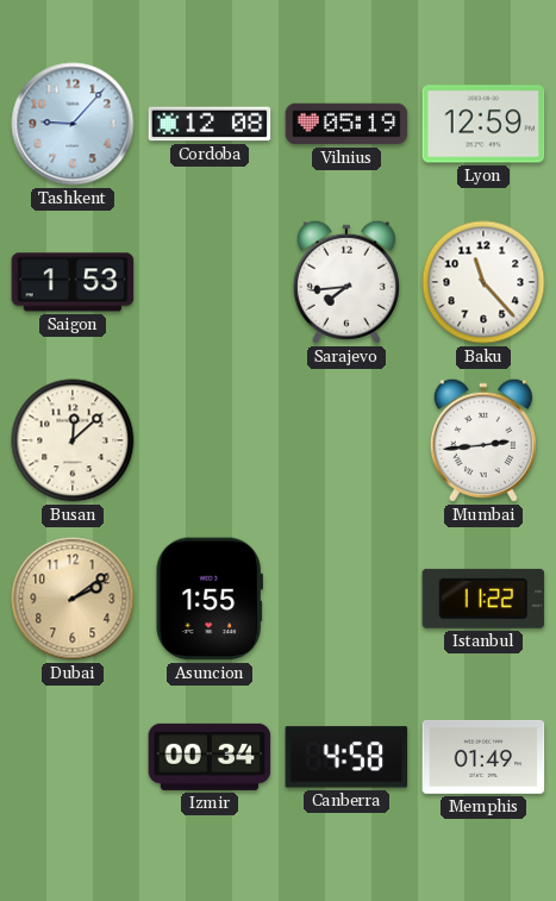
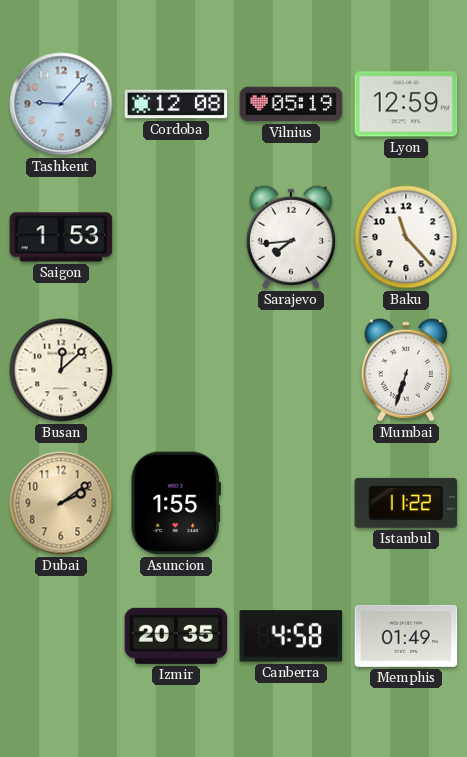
Mumbai: 2:44 -> 6:33 (406, 370)
Izmir: 00:34 -> 20:35 (176, 636)
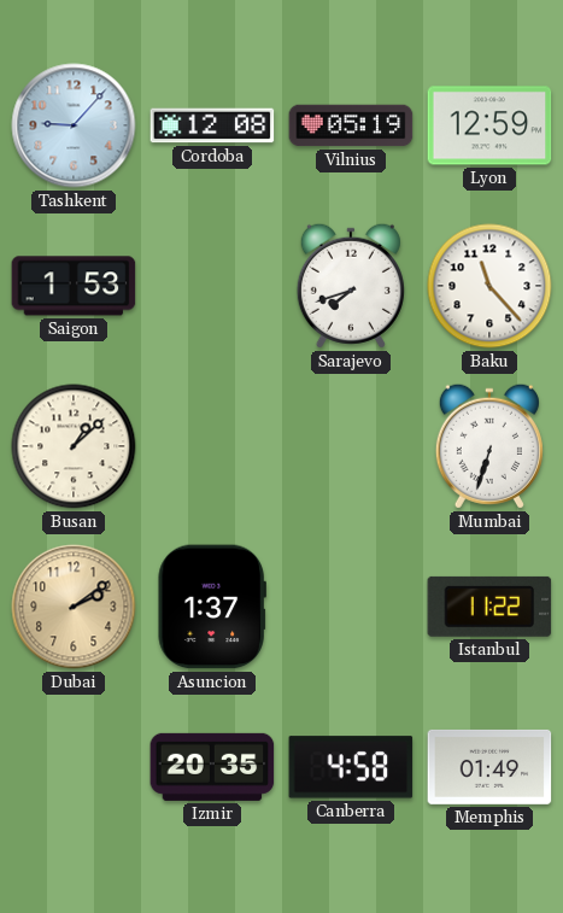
Sarajevo: 7:44 -> 7:42 (351, 286)
Busan: 12:08 -> 1:08 (74, 446)
Asuncion: 1:55 -> 1:37 (212, 607)
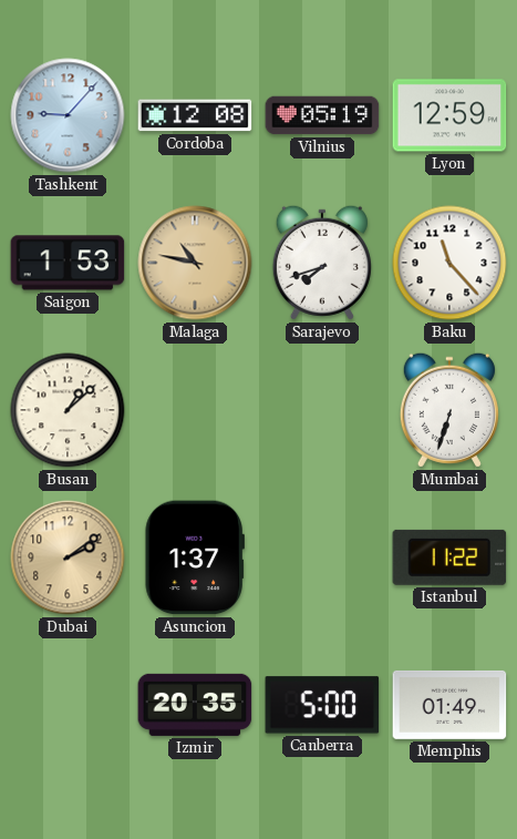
Malaga: none -> 10:47 (195, 263)
Canberra: 4:58 -> 5:00 (322, 705)
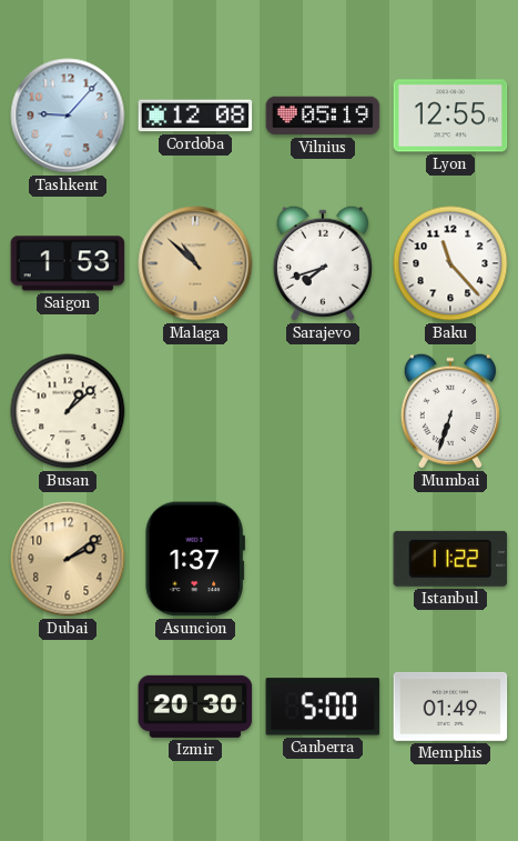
Lyon: 12:59 -> 12:55 (450, 116)
Malaga: 10:47 -> 10:52 (195, 263)
Izmir: 20:35 -> 20:30 (195, 707)
